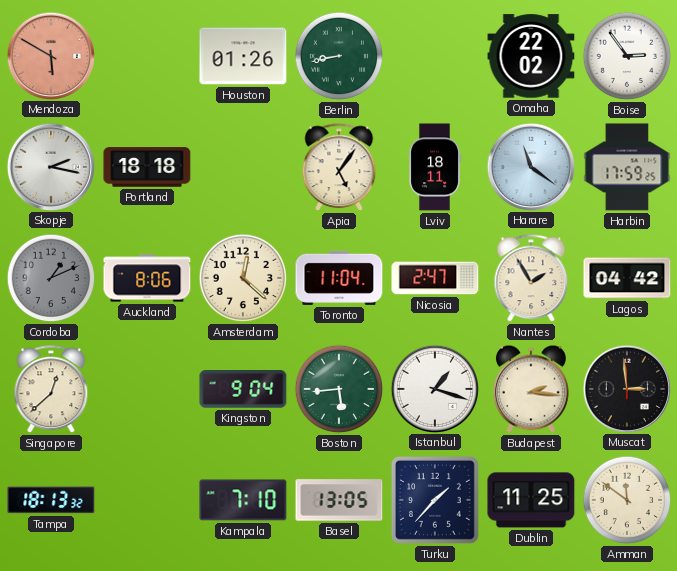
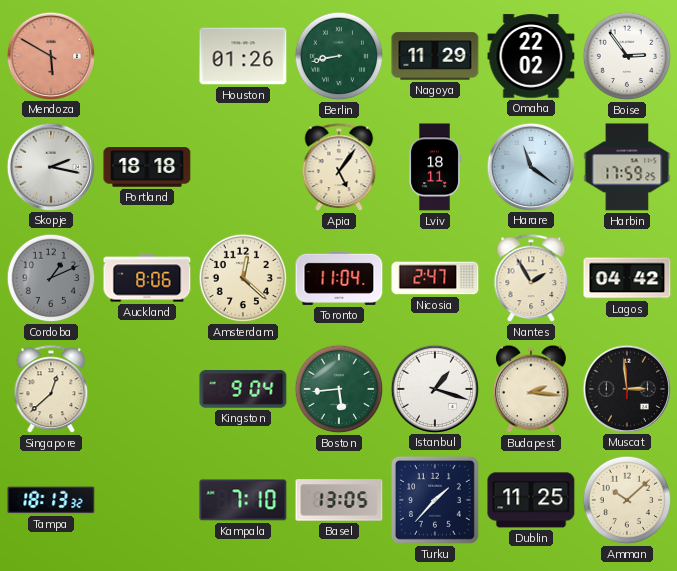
Nagoya: none -> 11:29 (435, 56)
Amman: 11:51 -> 10:08 (627, 500)
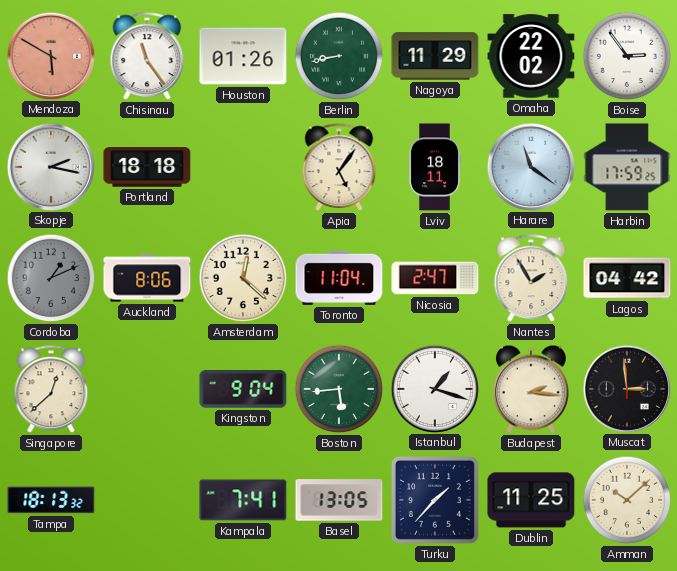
Chisinau: none -> 11:24 (147, 57)
Kampala: 7:10 -> 7:41 (243, 500)
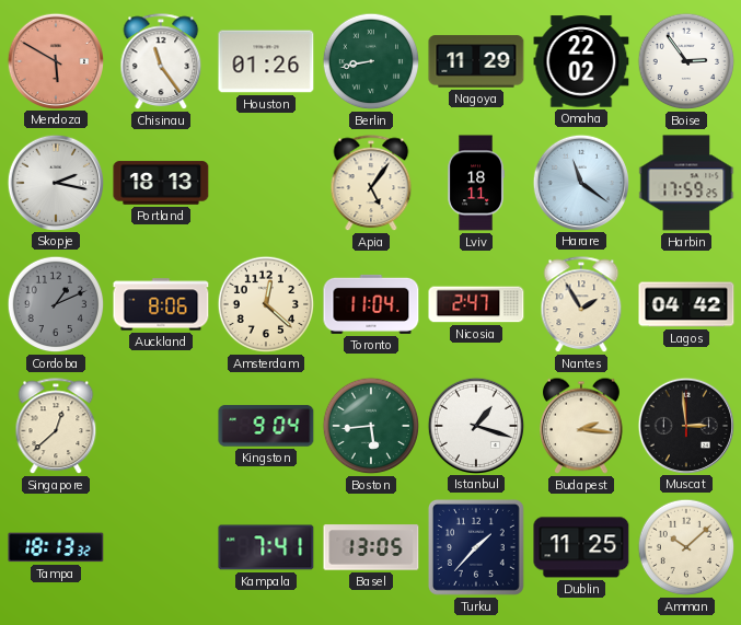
Portland: 18:18 -> 18:13 (161, 183)
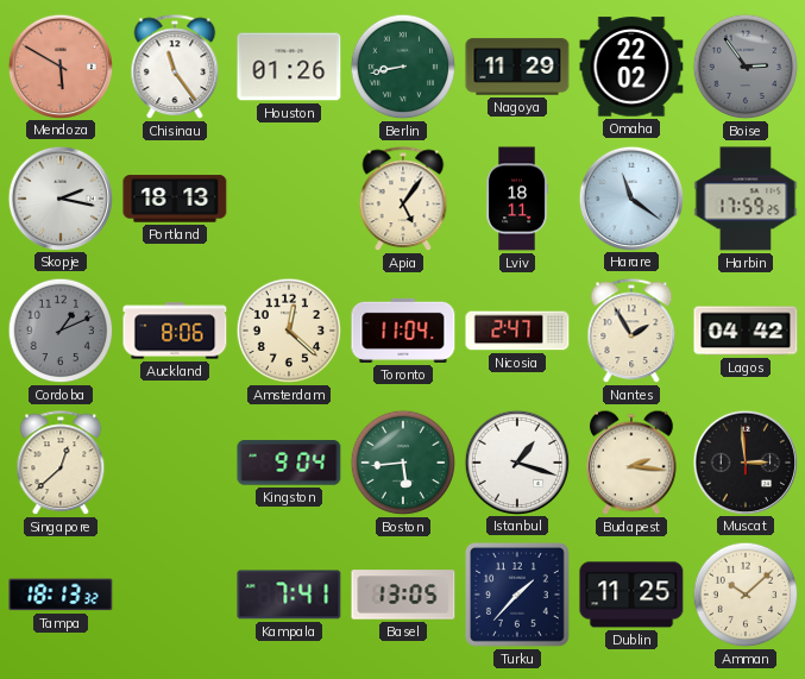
Boise dial: white -> grey (746, 67)
